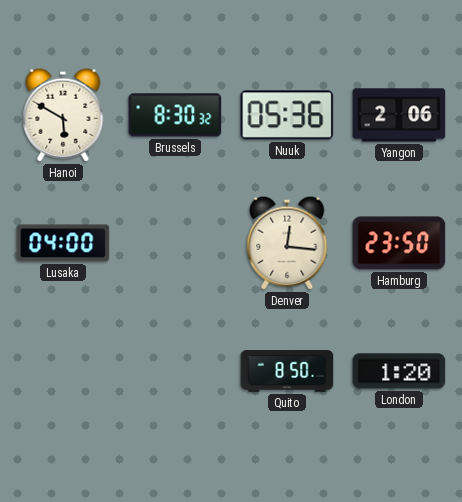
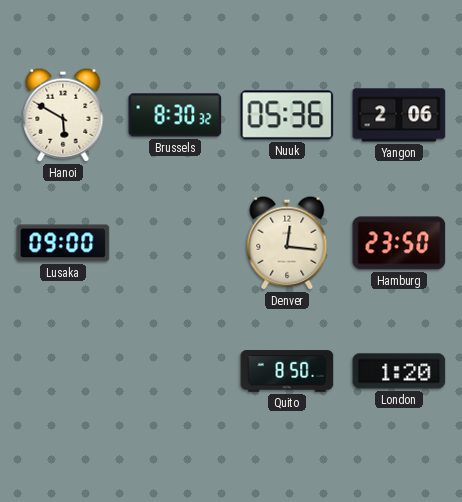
Lusaka: 04:00 -> 09:00 (63, 243)
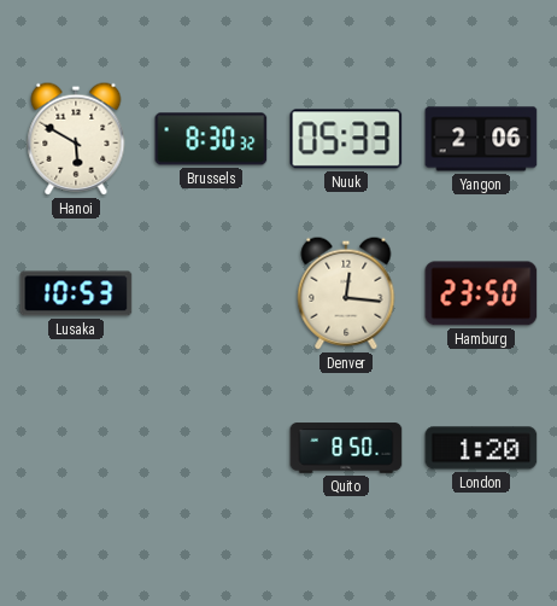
Nuuk: 05:36 -> 05:33 (346, 139)
Lusaka: 09:00 -> 10:53 (76, 293)
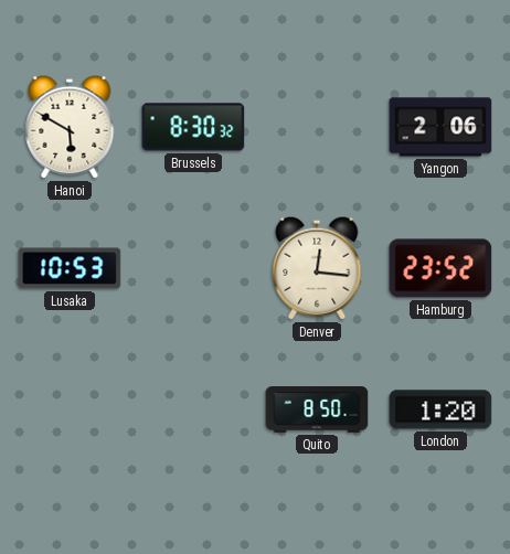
Nuuk: 05:33 -> none (346, 139)
Hamburg: 23:50 -> 23:52 (440, 268)
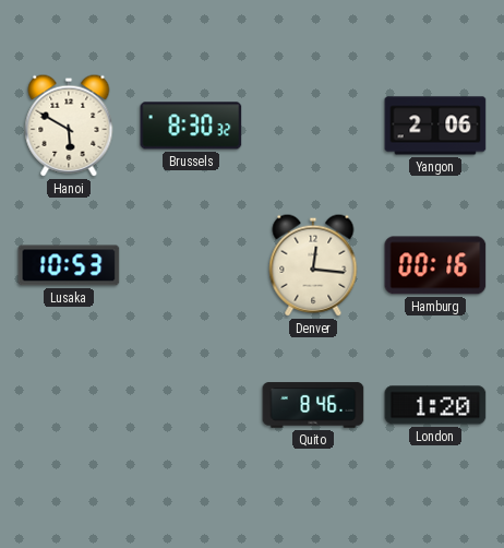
Hamburg: 23:52 -> 00:16 (435, 265)
Quito: 8:50 -> 8:46 (313, 405)
